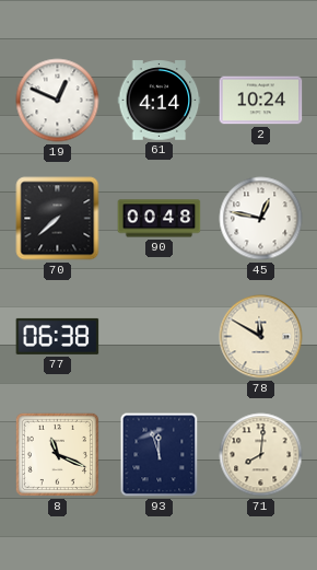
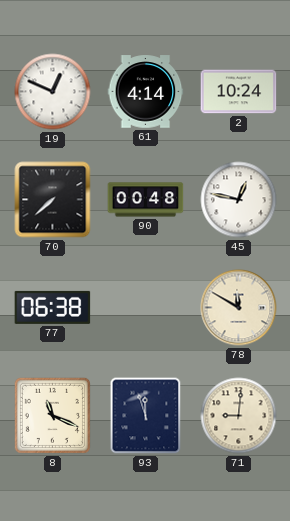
71: 8:01 -> 9:01 (239, 416)
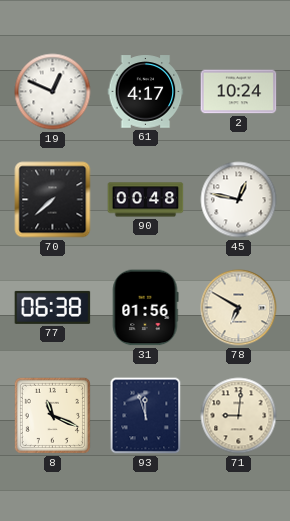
61: 4:14 -> 4:17 (146, 92)
31: none -> 01:56 (145, 308)
78: 11:50 -> 6:50 (239, 308)
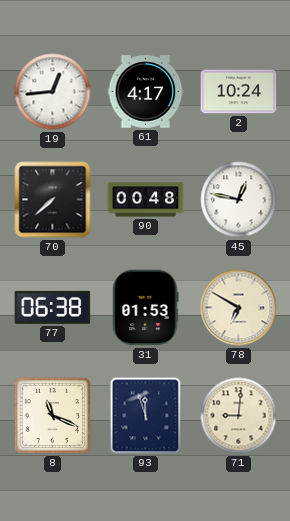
19: 12:49 -> 12:44 (53, 92)
31: 01:56 -> 01:53 (145, 308)
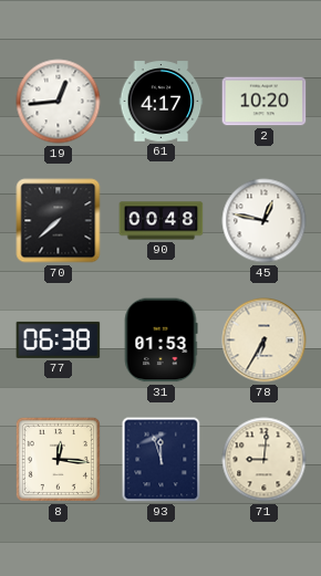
2: 10:24 -> 10:20 (265, 102)
78: 6:50 -> 6:35 (265, 341)
8: 11:19 -> 12:16 (58, 459)
